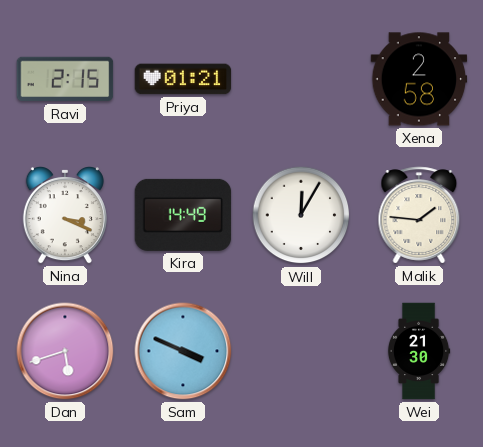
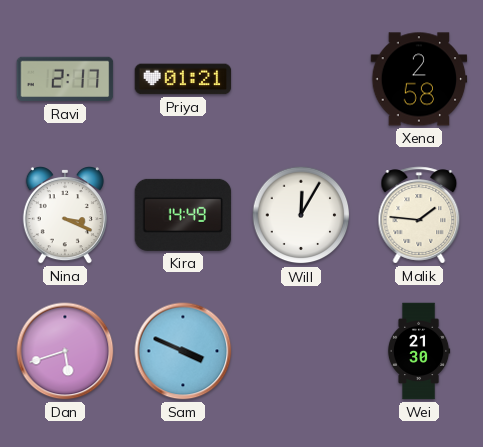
Ravi: 2:15 -> 2:17 (65, 79)
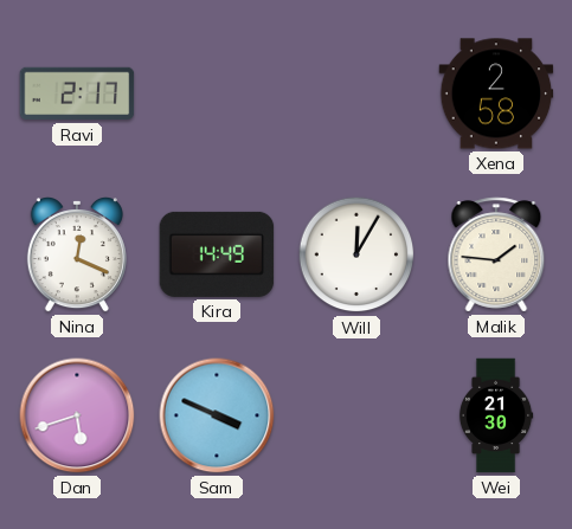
Priya: 01:21 -> none (183, 79)
Nina: 3:19 -> 12:19 (77, 256)
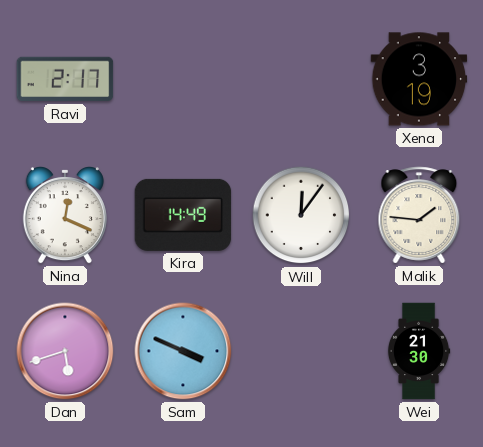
Xena: 2:58 -> 3:19 (419, 79)
Will: 12:05 -> 12:06 (301, 215)
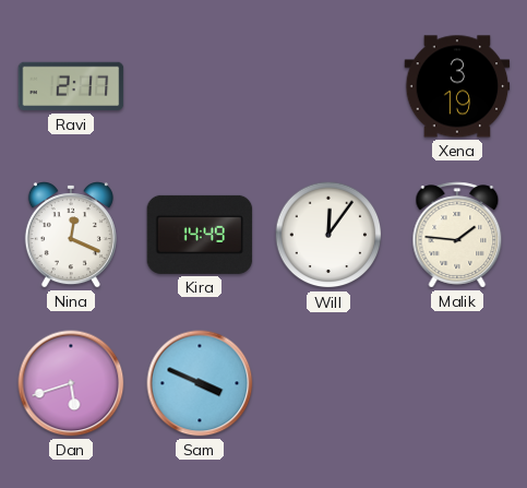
Wei: 21:30 -> none (419, 351)
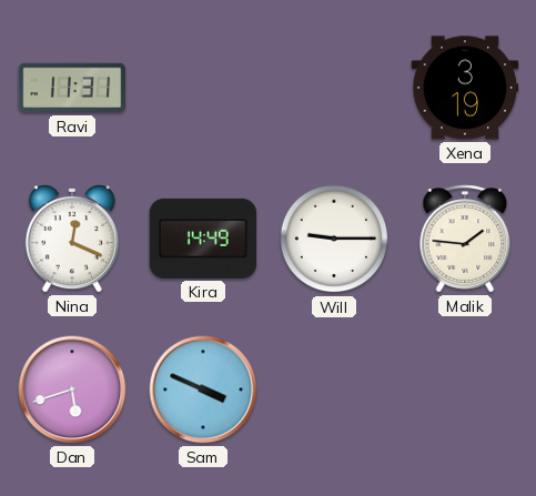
Ravi: 2:17 -> 11:31 (72, 88)
Will: 12:06 -> 9:15 (334, 239)
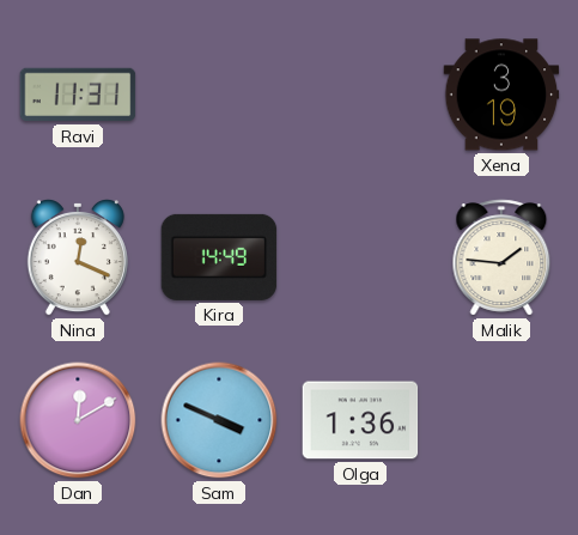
Will: 9:15 -> none (334, 239)
Dan: 5:42 -> 12:10 (78, 420)
Olga: none -> 1:36 (360, 420)
